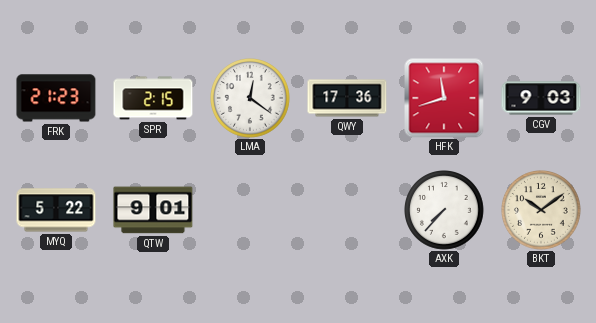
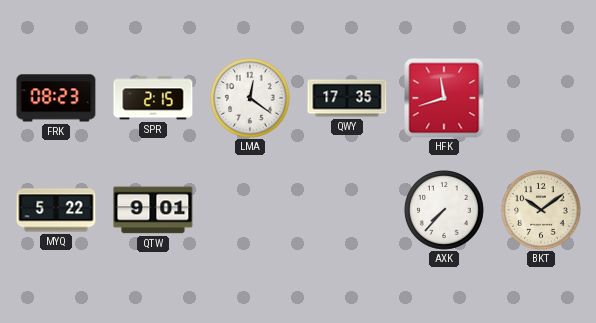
FRK: 21:23 -> 08:23 (56, 98)
QWY: 17:36 -> 17:35 (347, 98)
CGV: 9:03 -> none (541, 98)
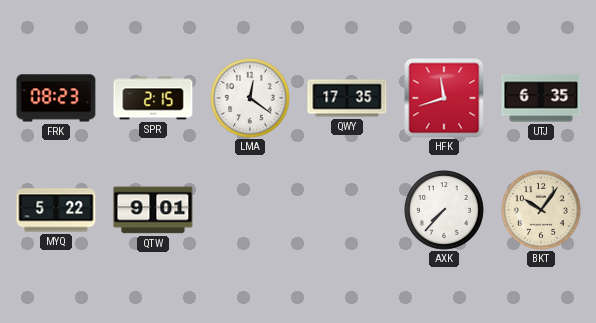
UTJ: none -> 6:35 (541, 98)
BKT: 10:09 -> 10:06 (542, 211)
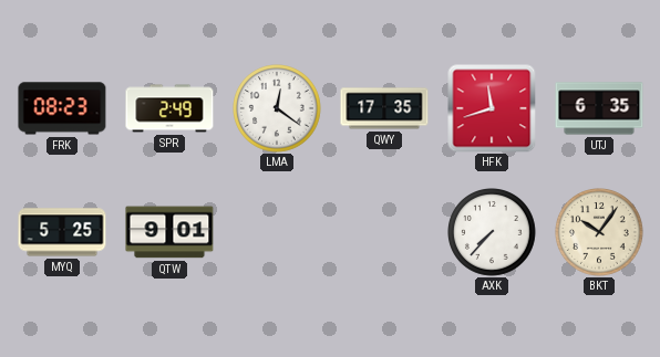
SPR: 2:15 -> 2:49 (169, 108)
MYQ: 5:22 -> 5:25 (62, 232)
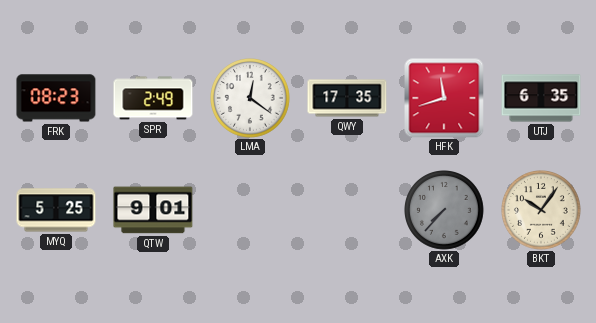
AXK dial: white -> grey (445, 211)
